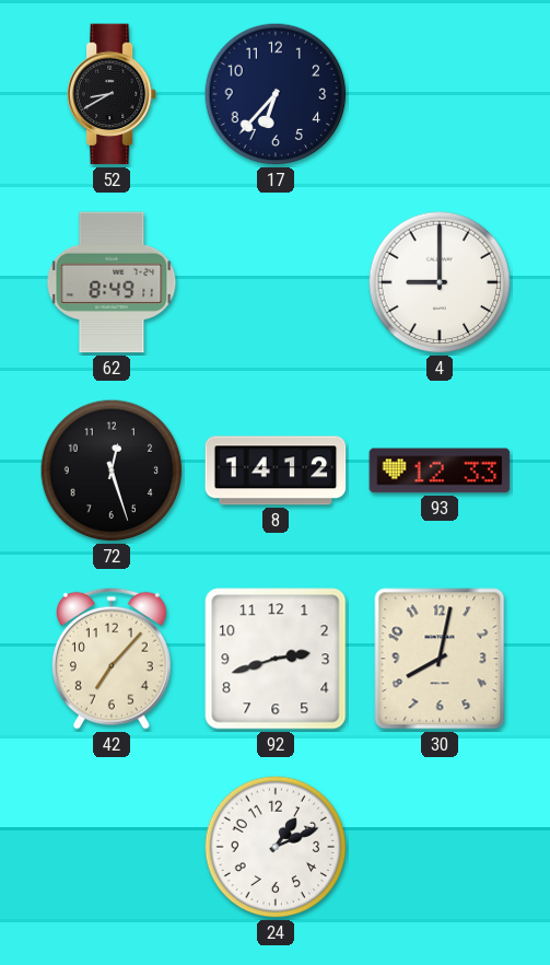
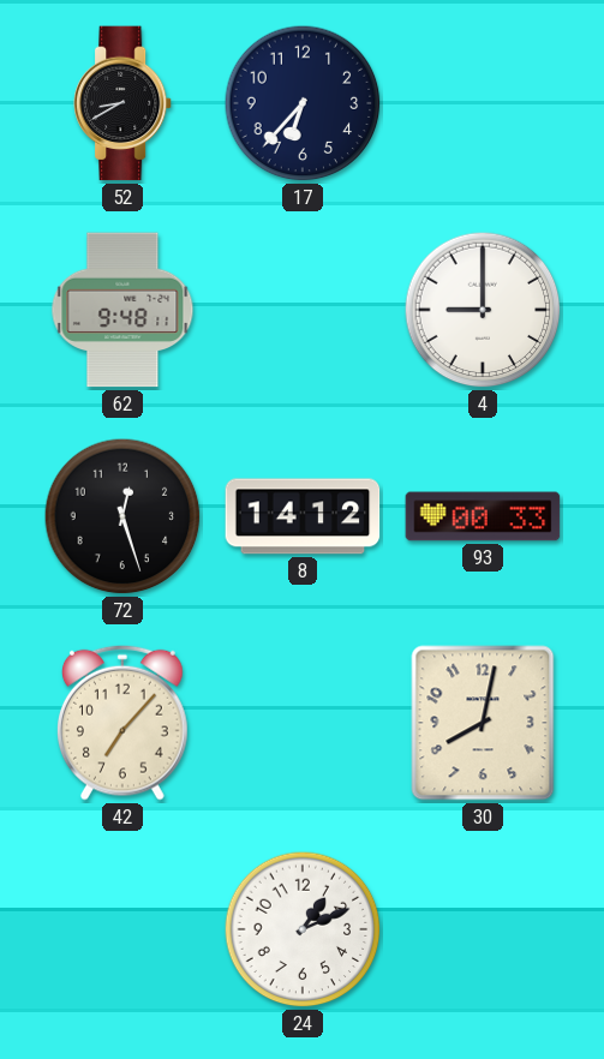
62: 8:49 -> 9:48 (122, 310)
93: 12:33 -> 00:33 (483, 516)
92: 2:42 -> none (276, 659)
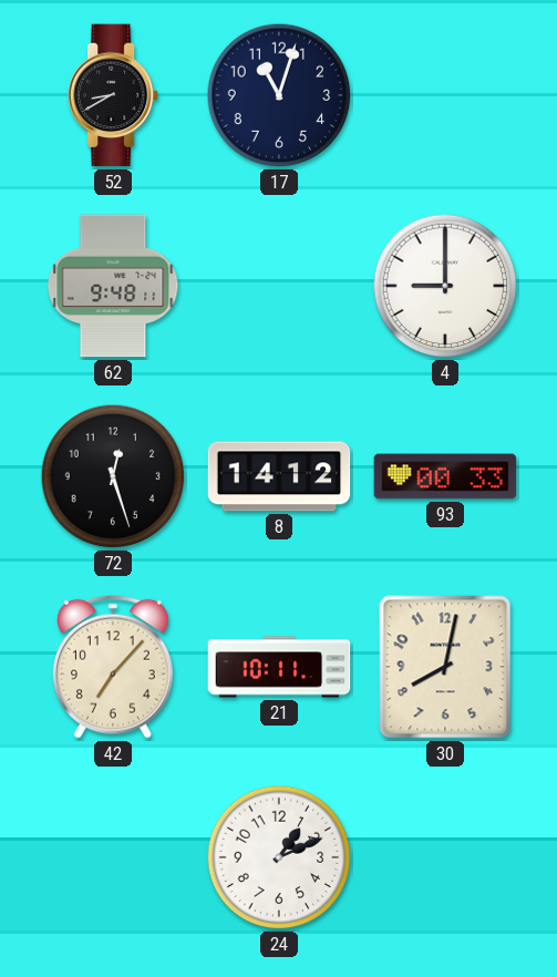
17: 6:37 -> 11:03 (279, 95)
21: none -> 10:11 (279, 667)
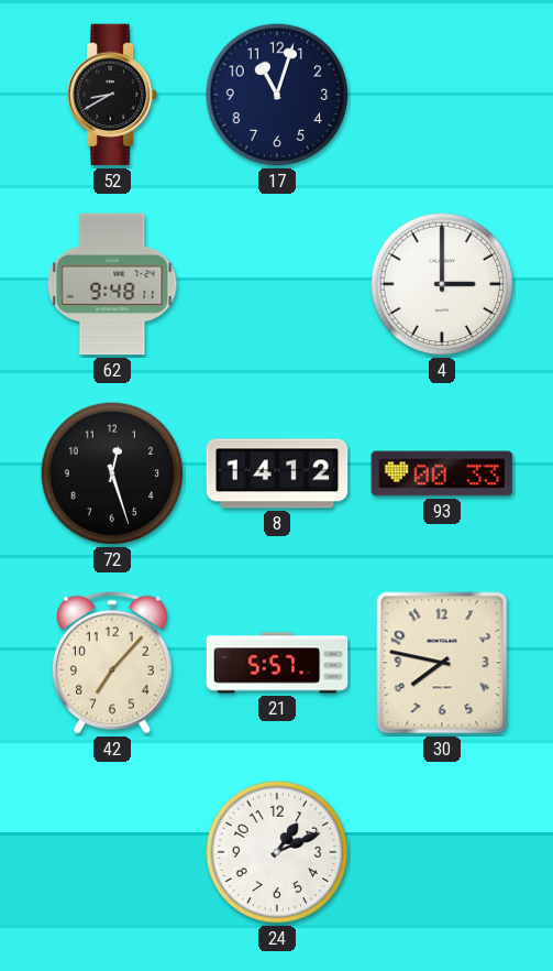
4: 9:00 -> 3:00 (442, 284)
21: 10:11 -> 5:57 (277, 663)
30: 8:02 -> 7:47 (442, 663)
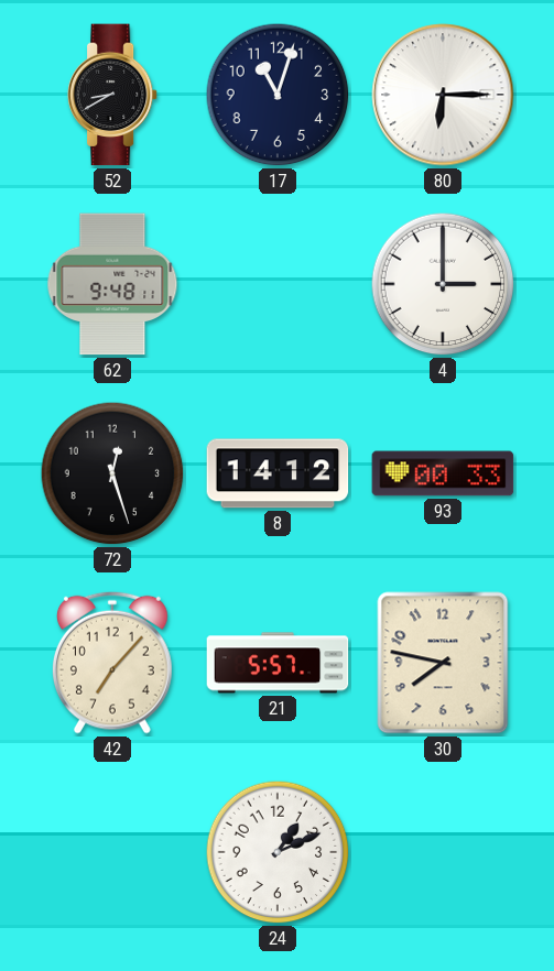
80: none -> 6:15 (443, 95)
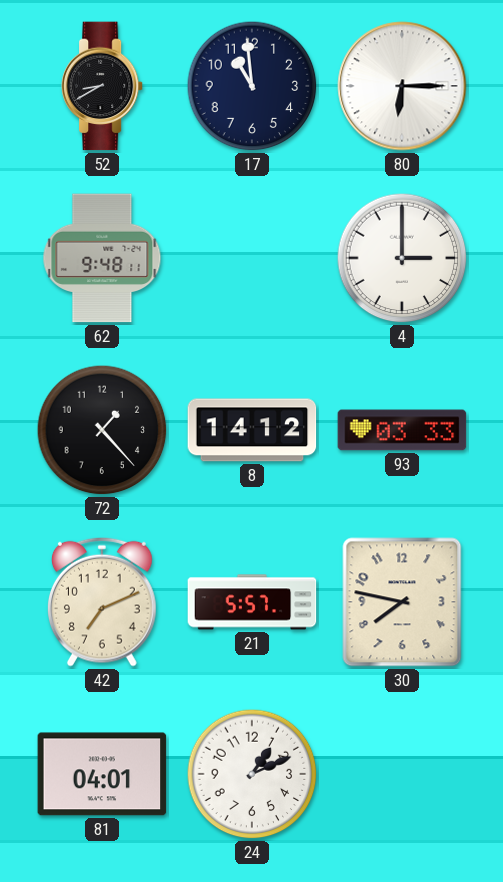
17: 11:03 -> 10:59 (252, 86)
72: 12:27 -> 1:23 (102, 430)
93: 00:33 -> 03:33 (402, 430)
42: 7:07 -> 7:11 (102, 602)
81: none -> 04:01 (102, 774)
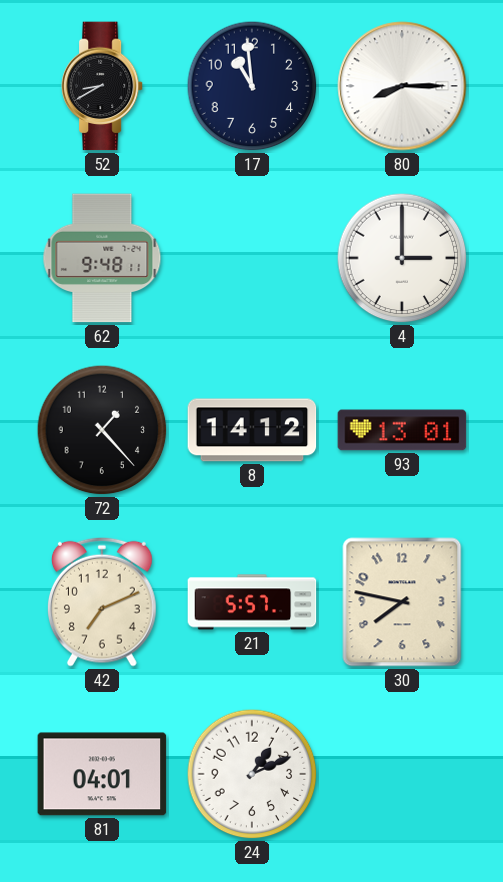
80: 6:15 -> 8:15 (402, 86)
93: 03:33 -> 13:01 (402, 430)
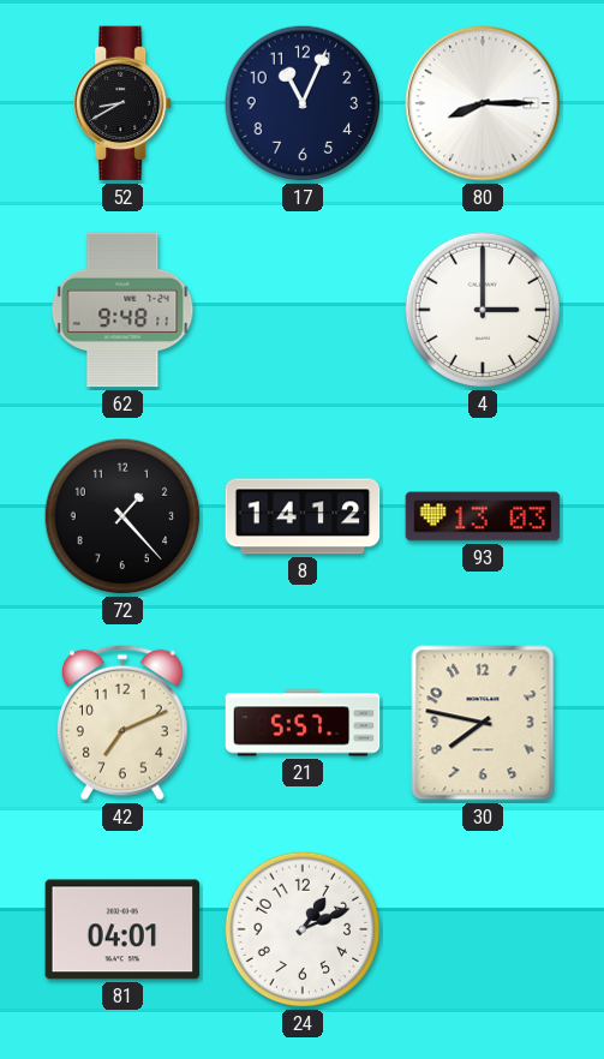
17: 10:59 -> 11:04 (303, 103)
93: 13:01 -> 13:03 (483, 516)
